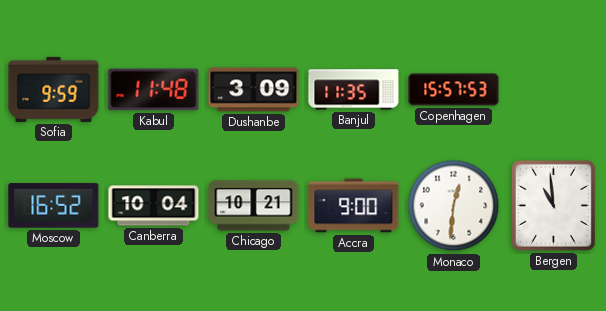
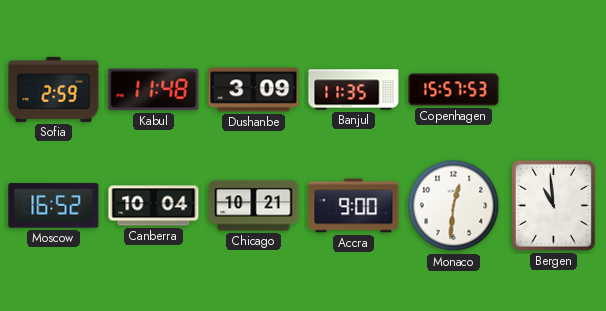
Sofia: 9:59 -> 2:59 (54, 89)
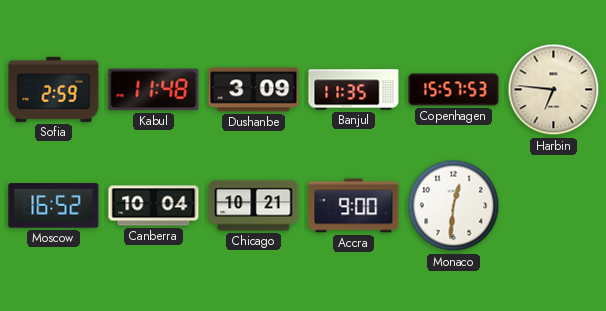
Harbin: none -> 6:46 (554, 90)
Bergen: 10:59 -> none (553, 205)
